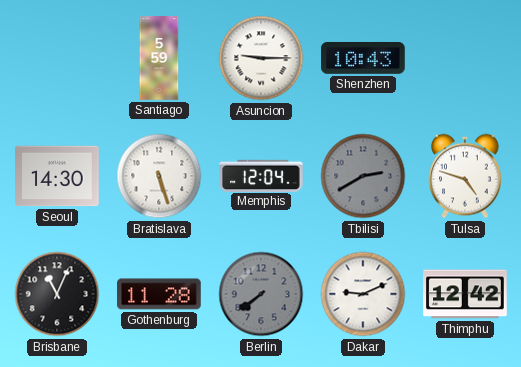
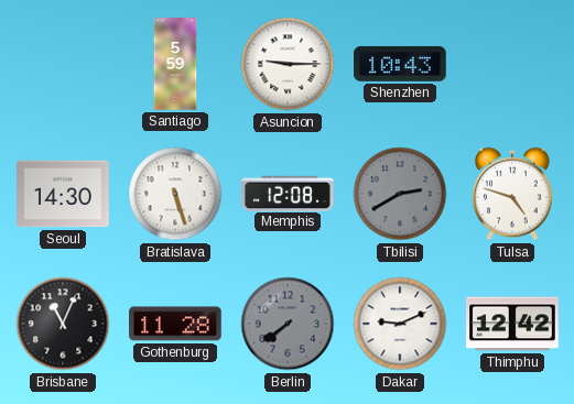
Memphis: 12:04 -> 12:08 (288, 193)
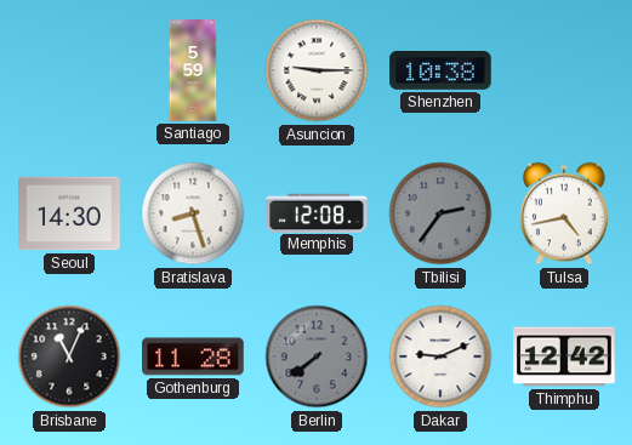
Shenzhen: 10:43 -> 10:38 (440, 70)
Bratislava: 5:27 -> 8:27 (193, 213)
Tbilisi: 2:40 -> 2:36 (440, 213)
Tulsa: 4:48 -> 4:43 (564, 213)
